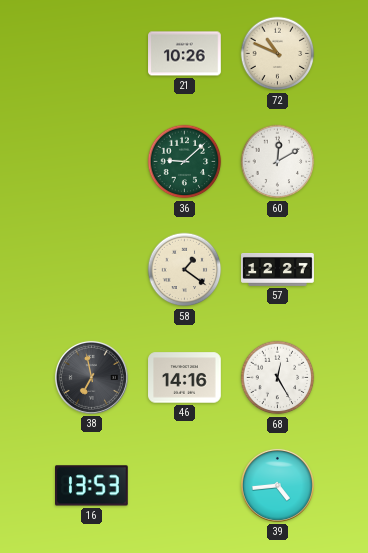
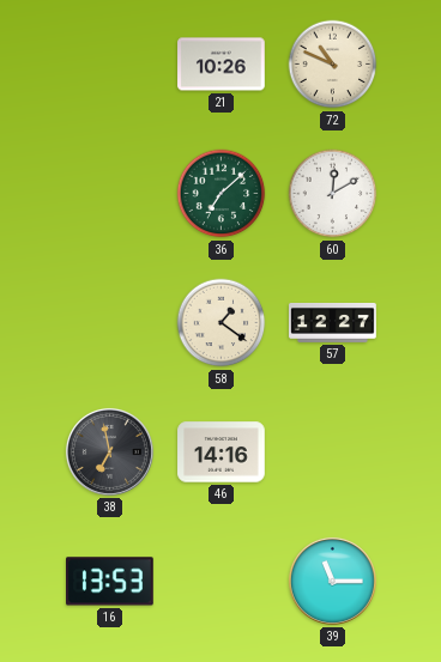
36: 9:08 -> 7:08 (222, 194)
68: 12:25 -> none (278, 378)
39: 4:44 -> 11:15 (332, 581)
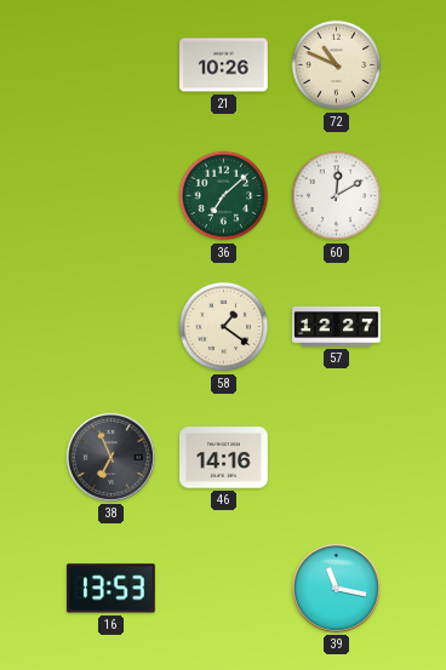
38: 6:58 -> 6:56 (110, 457)
39: 11:15 -> 11:17 (336, 588)
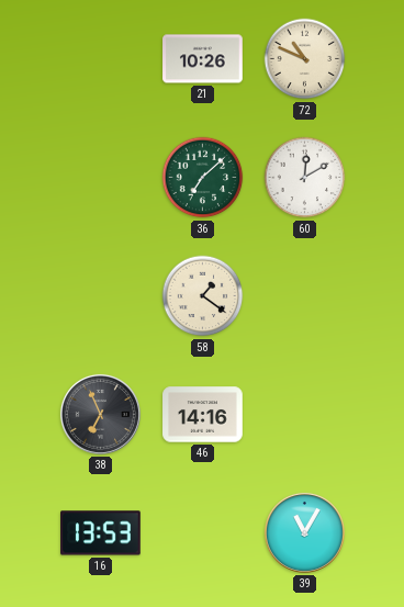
57: 12:27 -> none (337, 327)
39: 11:17 -> 11:05 (304, 532)
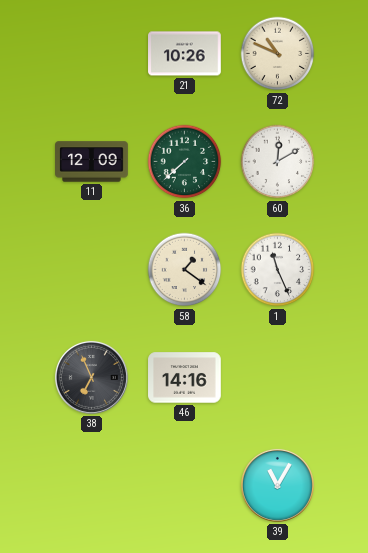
11: none -> 12:09 (92, 162)
36: 7:08 -> 7:38 (185, 162)
1: none -> 11:26 (278, 270)
16: 13:53 -> none (101, 533)
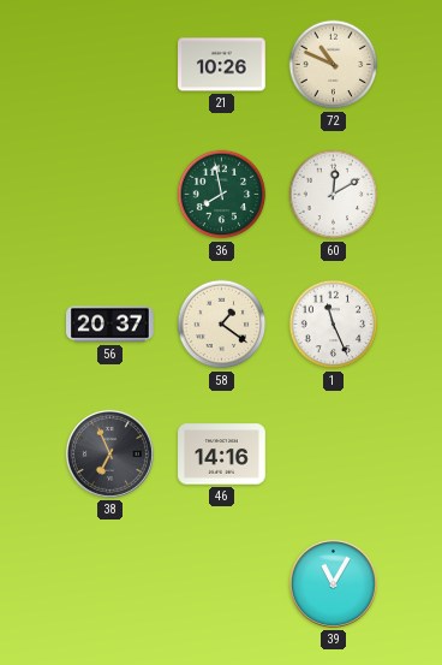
11: 12:09 -> none (92, 162)
36: 7:38 -> 7:58 (222, 195)
56: none -> 20:37 (110, 325)
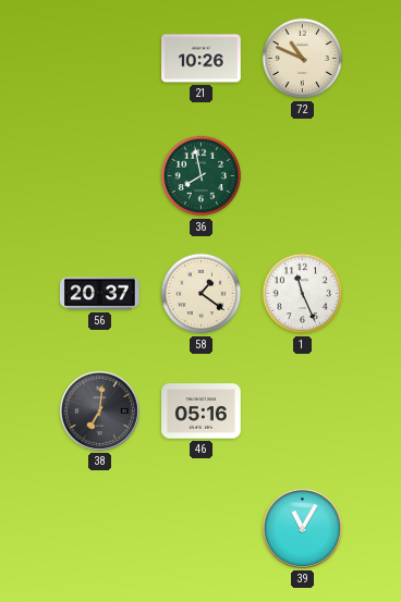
60: 12:10 -> none (334, 195)
38: 6:56 -> 7:01 (99, 410)
46: 14:16 -> 05:16 (202, 411)
